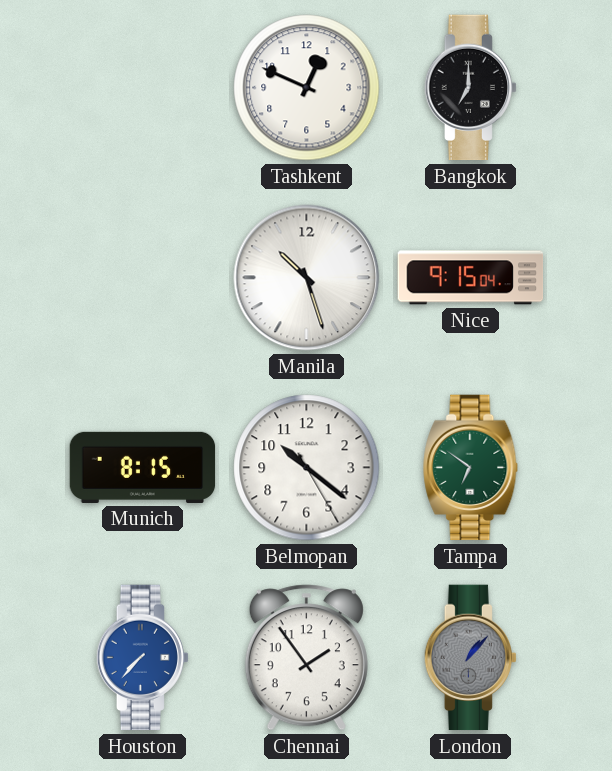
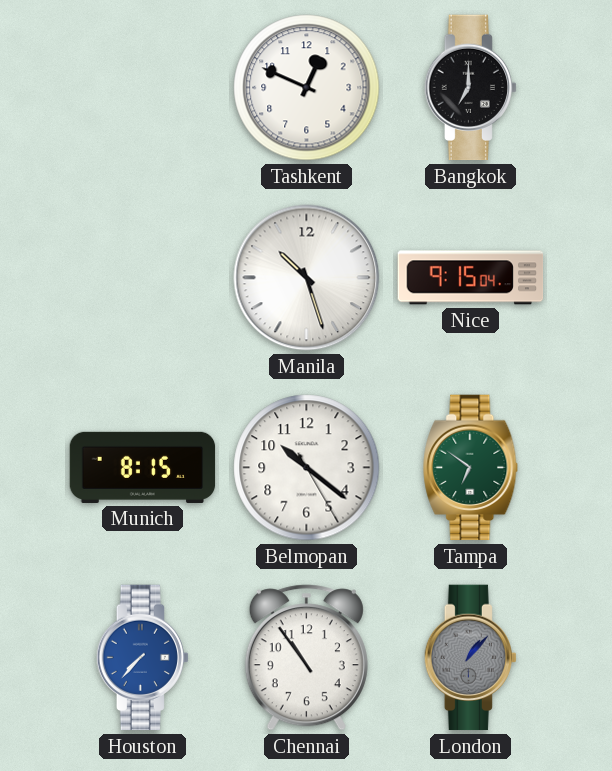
Chennai: 1:54 -> 10:54 (306, 658)
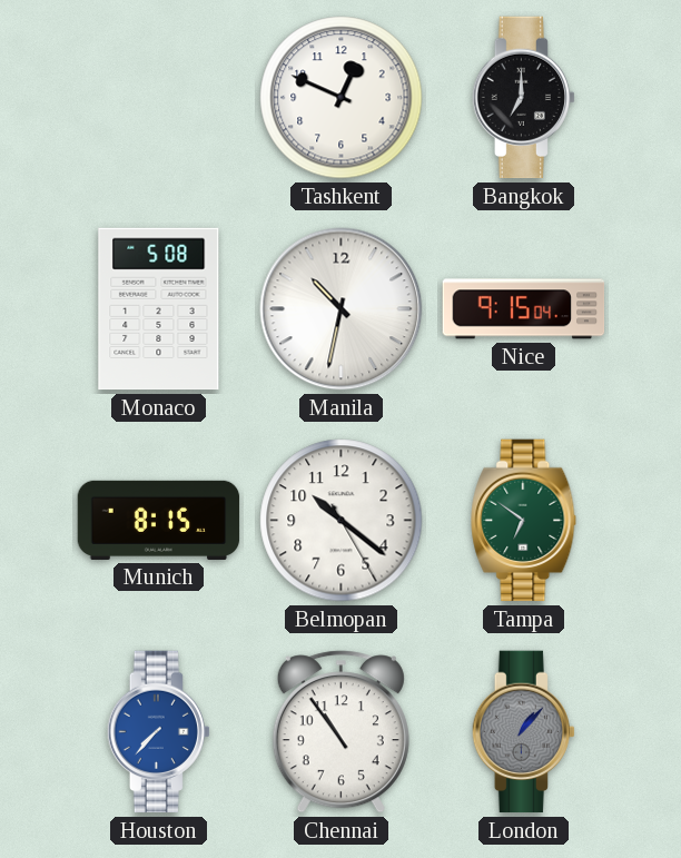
Monaco: none -> 5:08 (159, 309)
Manila: 10:27 -> 10:32 (342, 309)
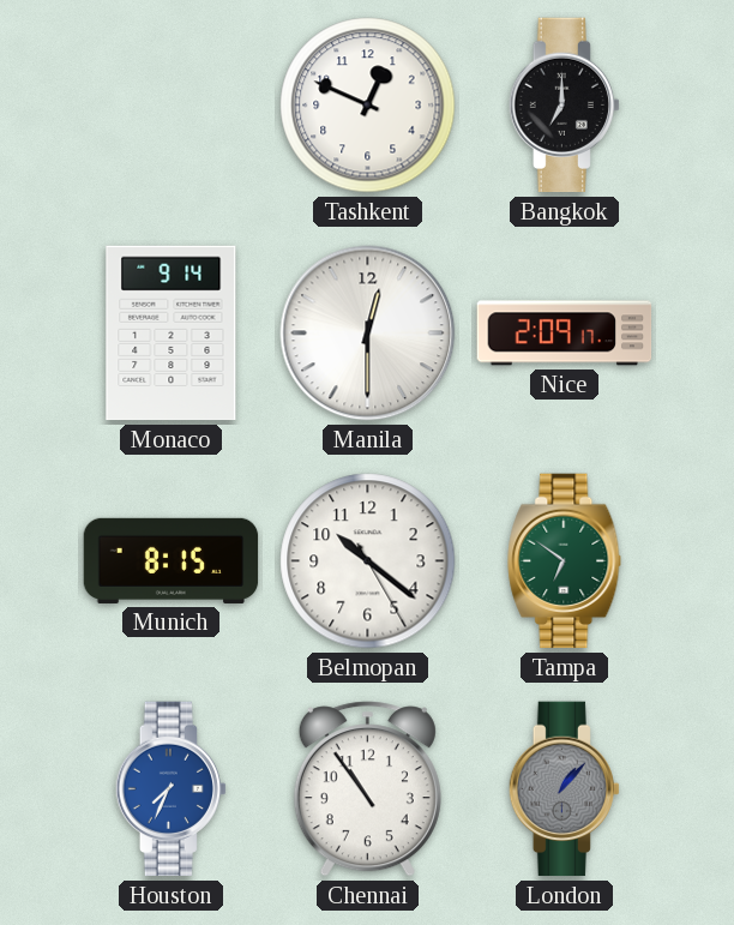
Monaco: 5:08 -> 9:14 (172, 334)
Manila: 10:32 -> 12:30 (368, 334)
Nice: 9:15 -> 2:09 (565, 334)
Houston: 7:37 -> 7:34 (170, 789)
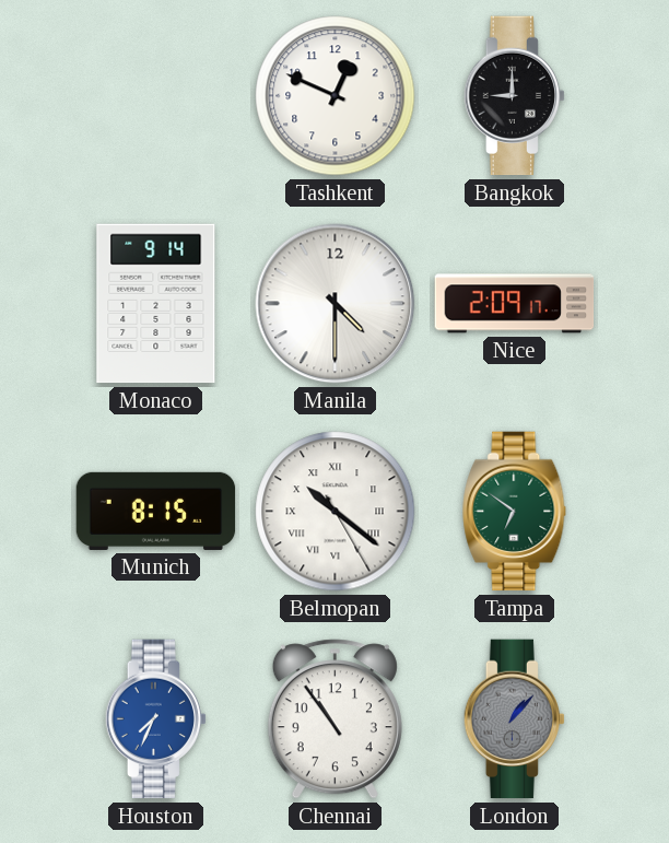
Bangkok: 7:00 -> 9:00 (514, 96)
Manila: 12:30 -> 4:30 (336, 304)
Belmopan numerals: Arabic -> Roman (336, 512)
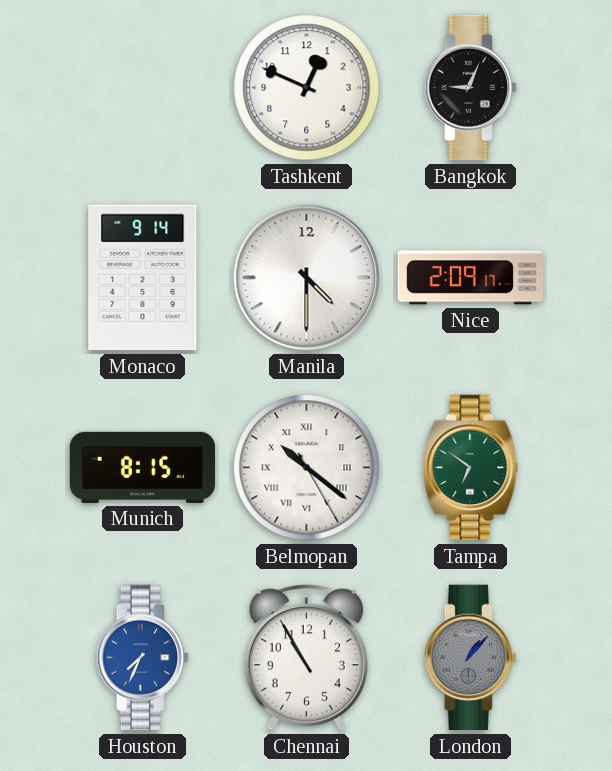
Bangkok: 9:00 -> 9:04 (470, 88)
Chennai: 10:54 -> 10:55 (306, 658)
